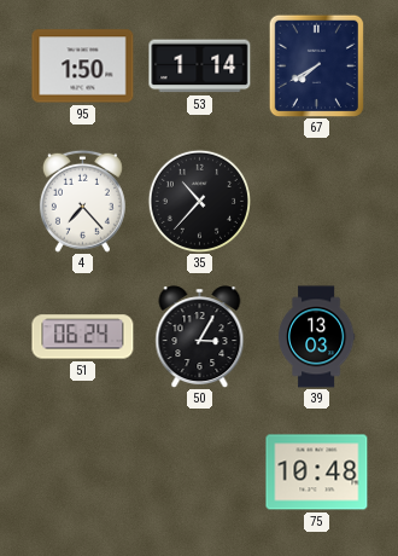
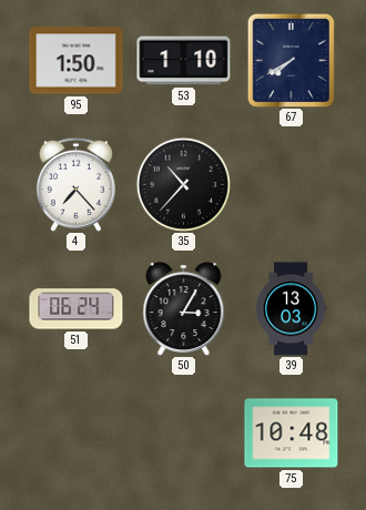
53: 1:14 -> 1:10 (184, 61)
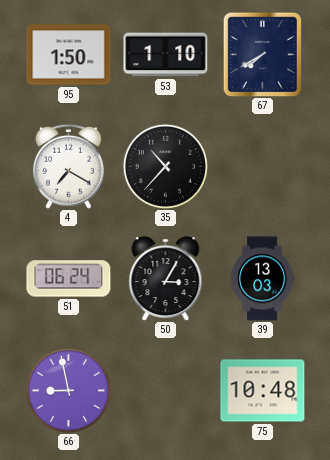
4: 7:23 -> 7:20 (68, 166)
66: none -> 8:58 (68, 390)
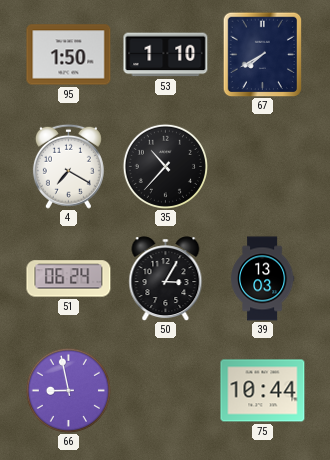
75: 10:48 -> 10:44 (263, 391)
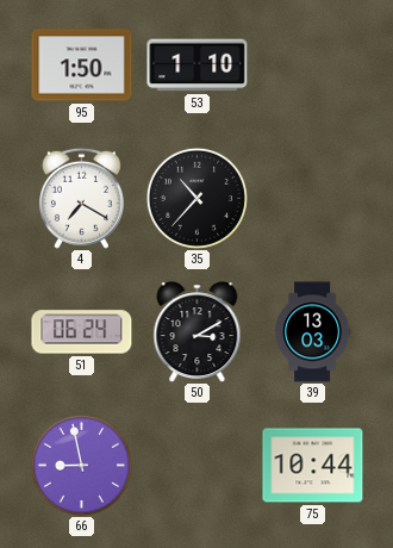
67: 7:40 -> none (263, 54)
50: 3:05 -> 3:10 (198, 332)
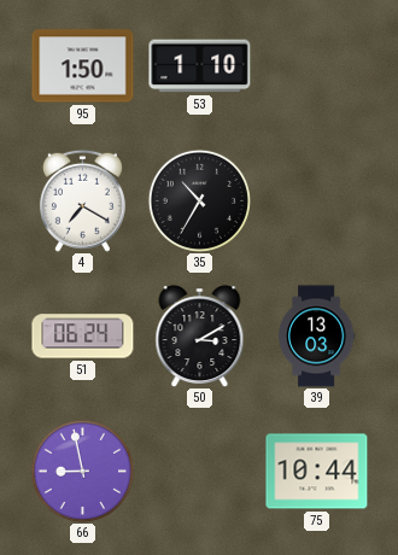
35: 10:37 -> 10:35 (199, 200)
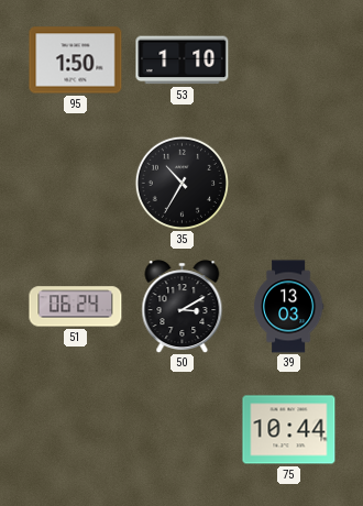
4: 7:20 -> none (82, 200)
66: 8:58 -> none (82, 471)
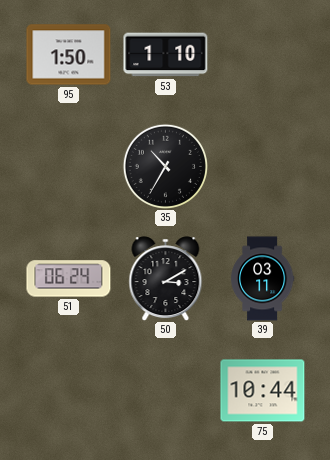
39: 13:03 -> 03:11 (262, 279)
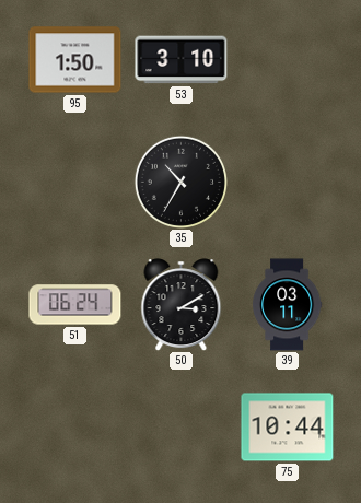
53: 1:10 -> 3:10 (182, 60)
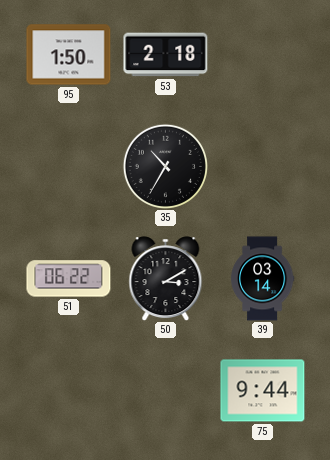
53: 3:10 -> 2:18 (166, 55)
51: 06:24 -> 06:22 (69, 279)
39: 03:11 -> 03:14 (262, 279)
75: 10:44 -> 9:44 (263, 391)
